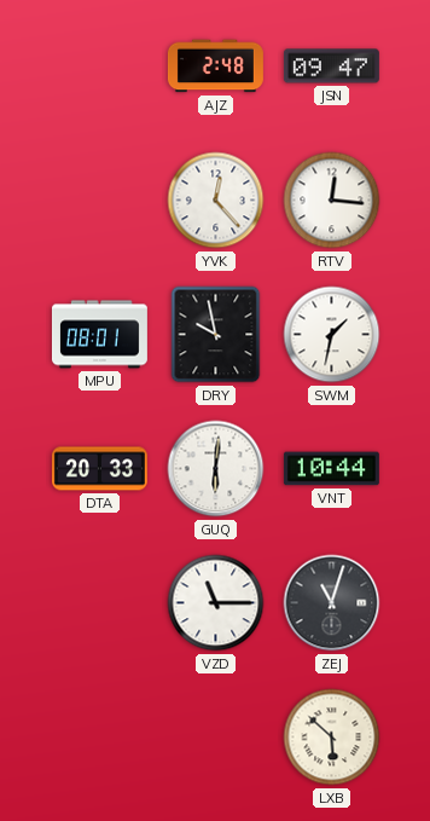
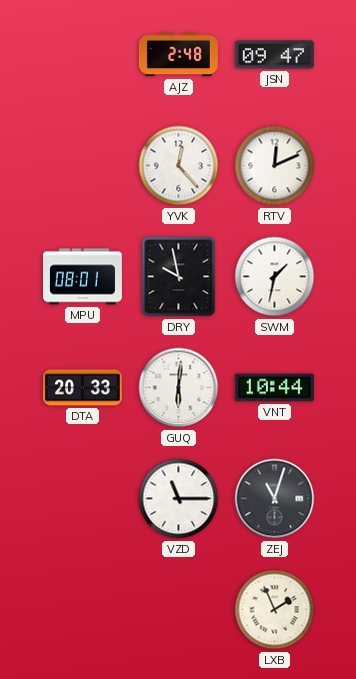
RTV: 12:16 -> 12:11 (275, 166)
LXB: 5:52 -> 1:56 (275, 610)
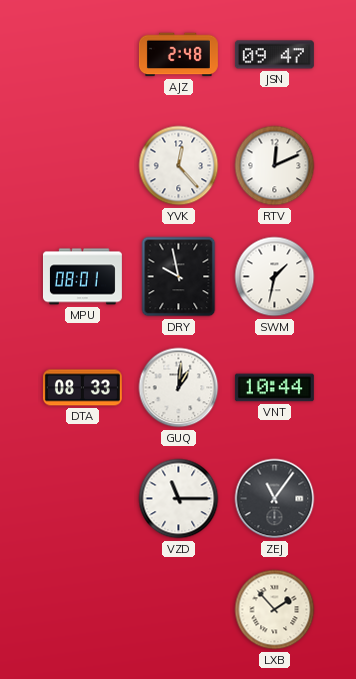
DTA: 20:33 -> 08:33 (82, 388)
GUQ: 6:01 -> 1:01 (179, 388)
ZEJ: 11:03 -> 11:06 (275, 499)
LXB: 1:56 -> 1:53 (275, 610)
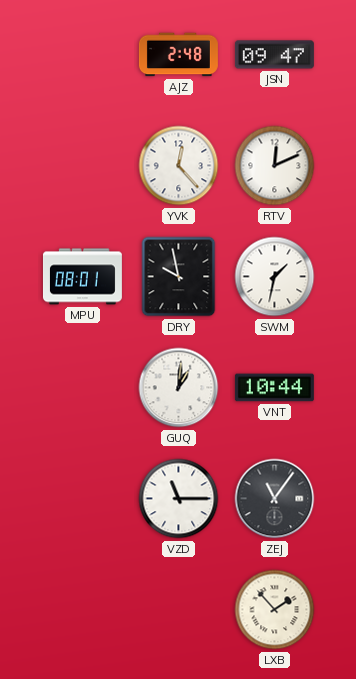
DTA: 08:33 -> none (82, 388)
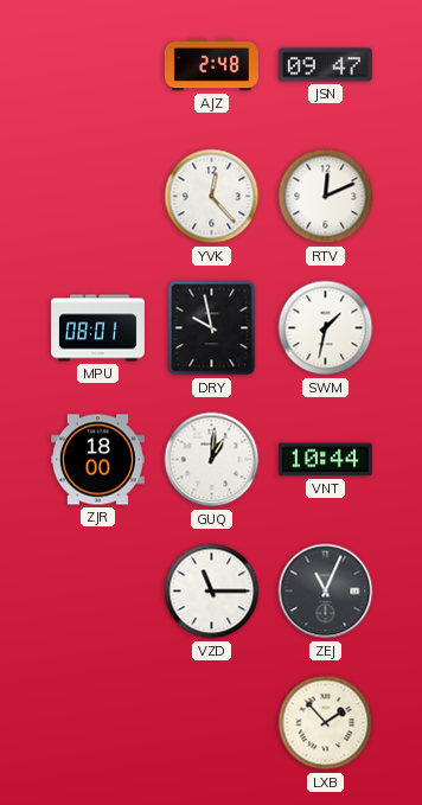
ZJR: none -> 18:00 (97, 460)
ZEJ: 11:06 -> 11:04 (326, 592)
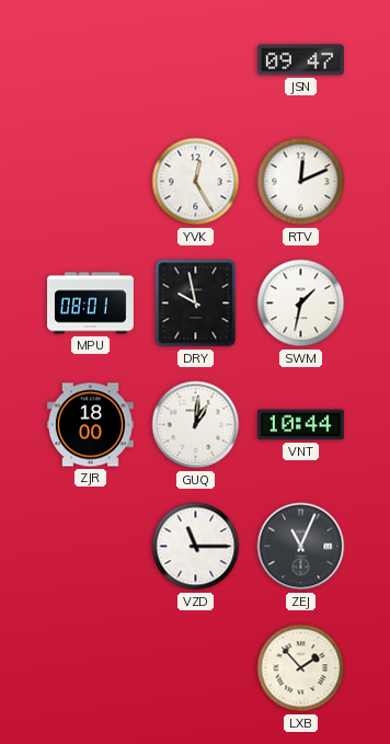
AJZ: 2:48 -> none (211, 65)
YVK: 12:23 -> 12:25 (196, 182)
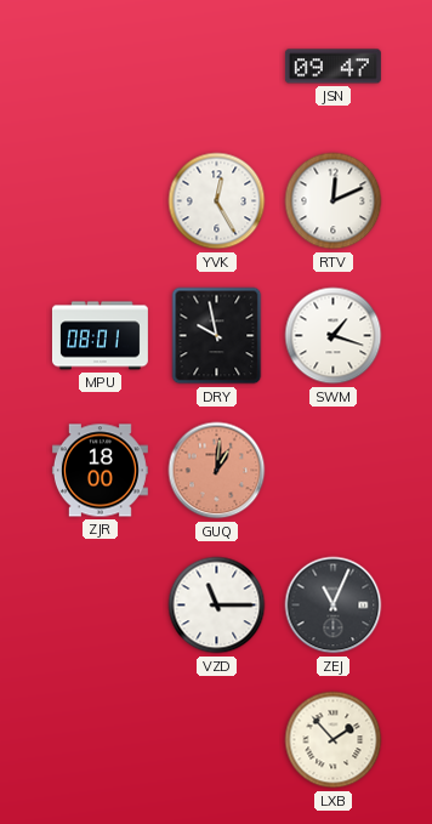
SWM: 1:32 -> 1:18 (334, 336)
GUQ dial: white -> salmon (217, 471)
VNT: 10:44 -> none (300, 425)
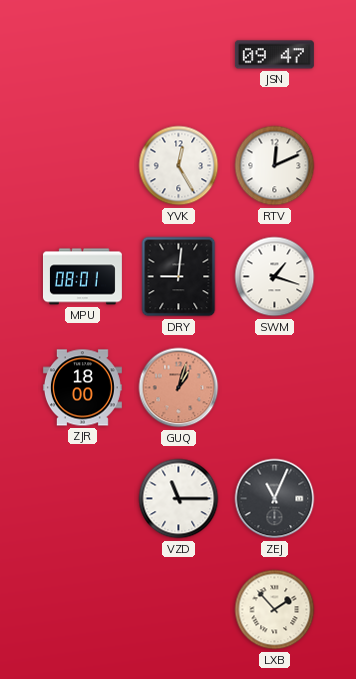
DRY: 9:58 -> 9:01 (179, 277)
GUQ: 1:01 -> 1:03 (179, 388)
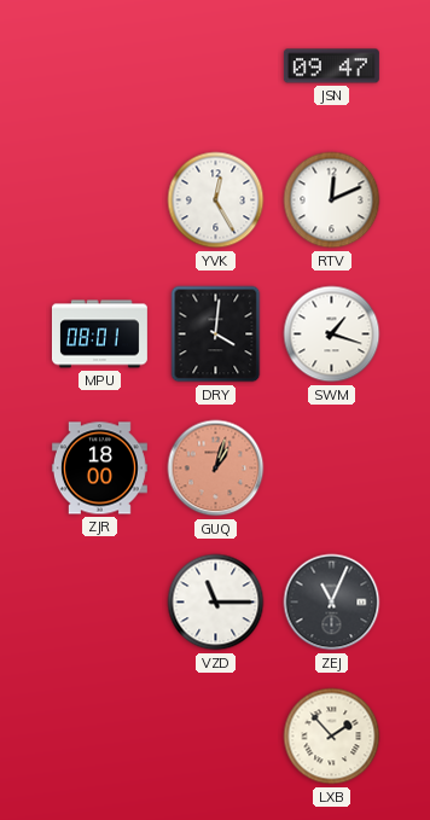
DRY: 9:01 -> 4:01 (216, 335)
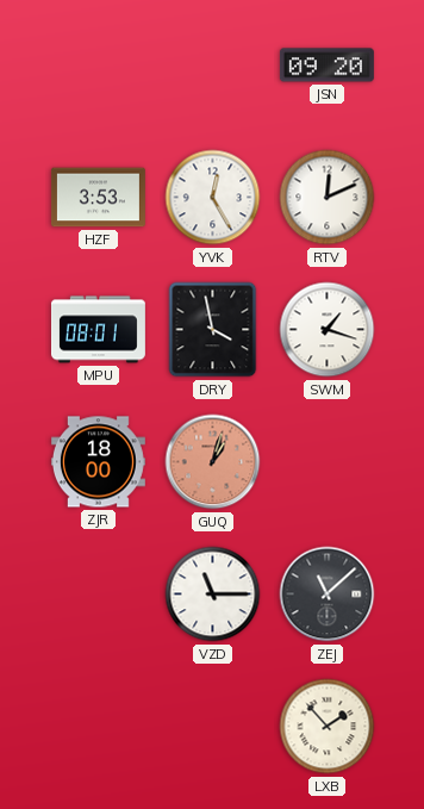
JSN: 09:47 -> 09:20 (326, 66)
HZF: none -> 3:53 (98, 198)
DRY: 4:01 -> 3:58 (213, 330)
ZEJ: 11:04 -> 11:08 (328, 595)
